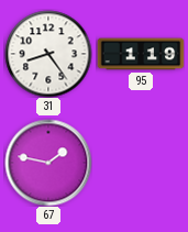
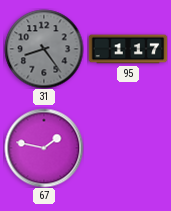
31 dial: white -> grey (44, 49)
95: 1:19 -> 1:17 (128, 49)
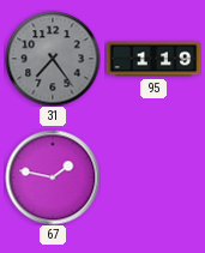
31: 8:24 -> 7:24 (53, 59)
95: 1:17 -> 1:19 (153, 59)
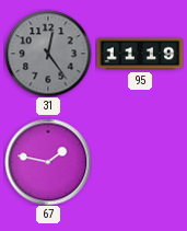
31: 7:24 -> 12:24 (48, 54)
95: 1:19 -> 11:19 (140, 54)
